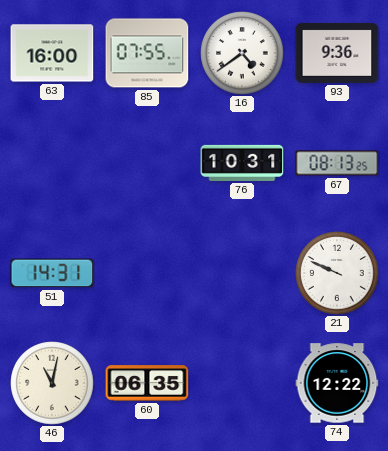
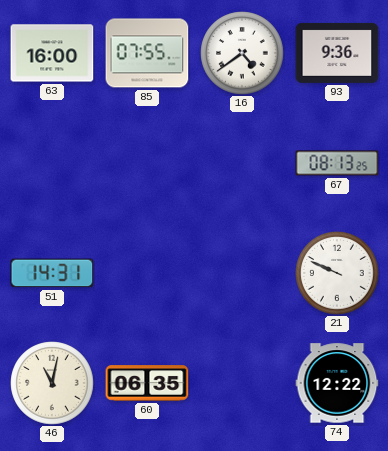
76: 10:31 -> none (242, 163)
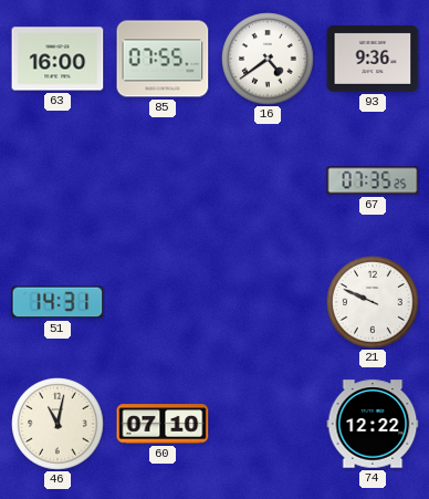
67: 08:13 -> 07:35 (373, 180)
60: 06:35 -> 07:10 (163, 424)
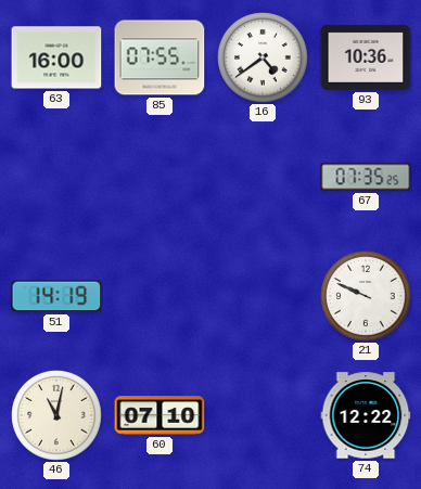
93: 9:36 -> 10:36 (366, 57)
51: 14:31 -> 14:19 (56, 296)
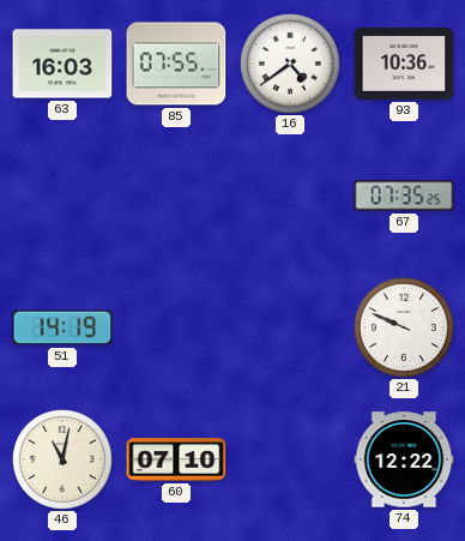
63: 16:00 -> 16:03 (62, 64)
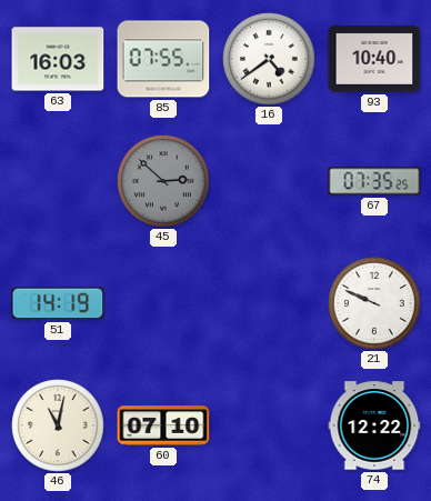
93: 10:36 -> 10:40 (374, 59)
45: none -> 2:52 (163, 181)
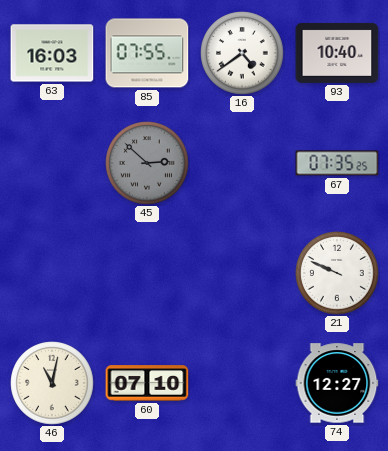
51: 14:19 -> none (58, 303)
74: 12:22 -> 12:27 (337, 383)
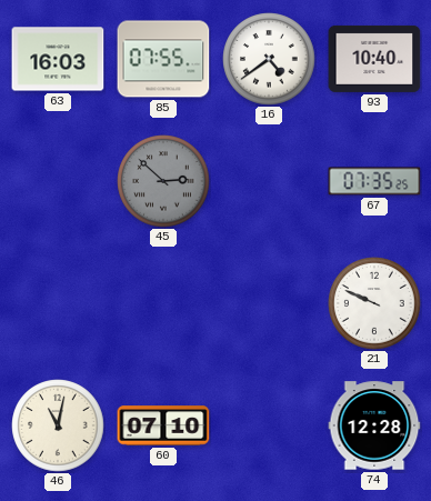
74: 12:27 -> 12:28 (374, 425)
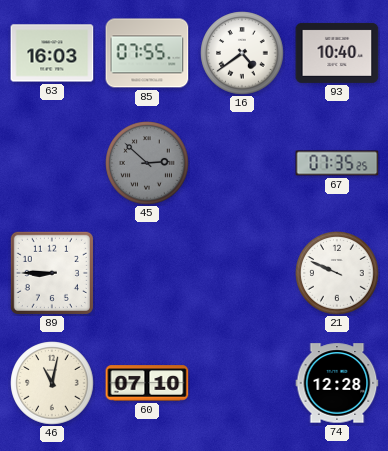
89: none -> 8:45 (52, 273)
